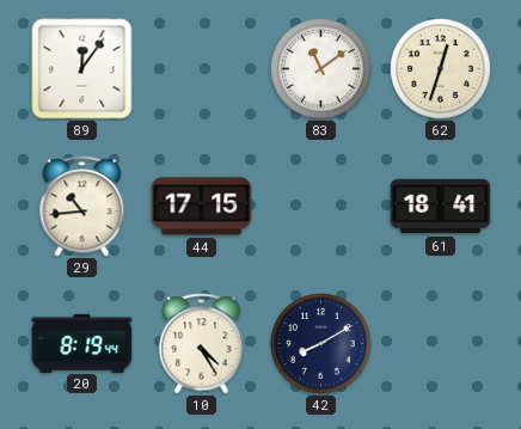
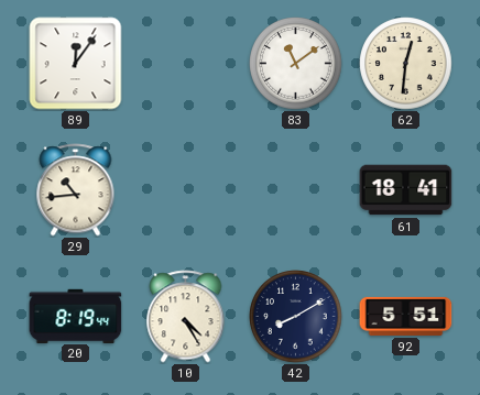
62: 12:33 -> 12:31 (406, 64)
44: 17:15 -> none (202, 207)
92: none -> 5:51 (406, 316)
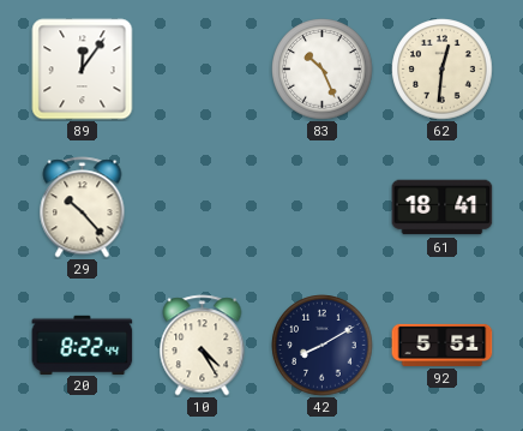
83: 11:09 -> 10:26 (323, 70)
29: 10:44 -> 10:23 (83, 208)
20: 8:19 -> 8:22 (83, 345)
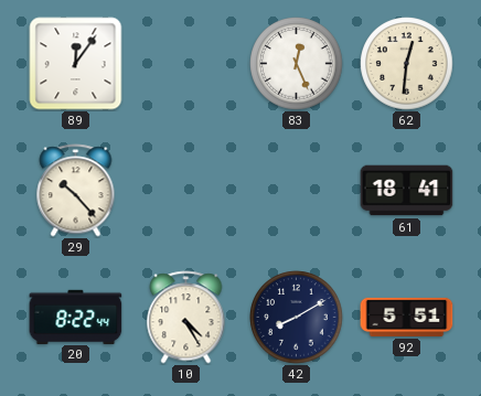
83: 10:26 -> 12:26 (297, 64)
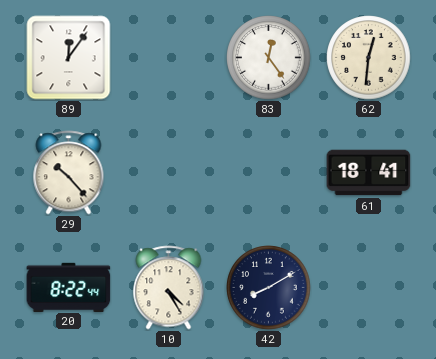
83: 12:26 -> 12:24 (269, 58)
92: 5:51 -> none (407, 317)
